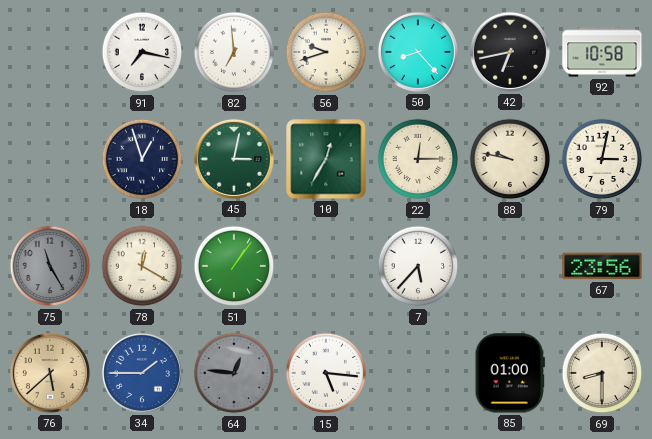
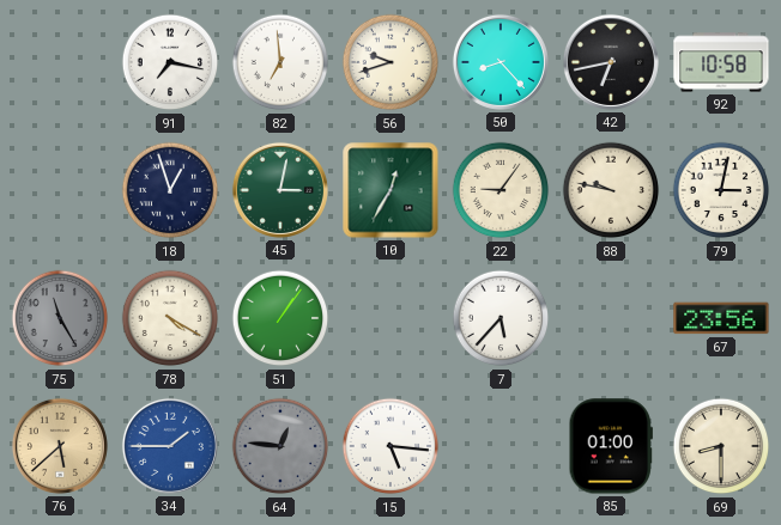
22: 12:15 -> 9:06 (501, 190)
78: 12:20 -> 4:20 (170, 318)
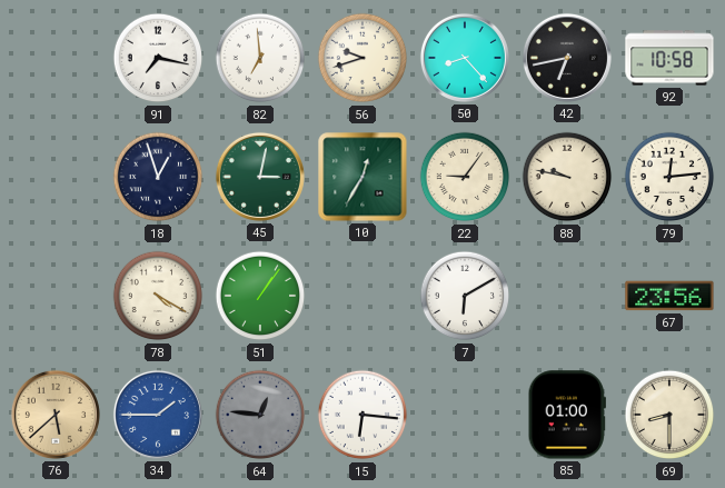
79: 3:02 -> 12:14 (669, 177)
75: 11:25 -> none (60, 318)
7: 5:37 -> 6:10 (465, 296)
15: 5:16 -> 6:16 (362, 415)
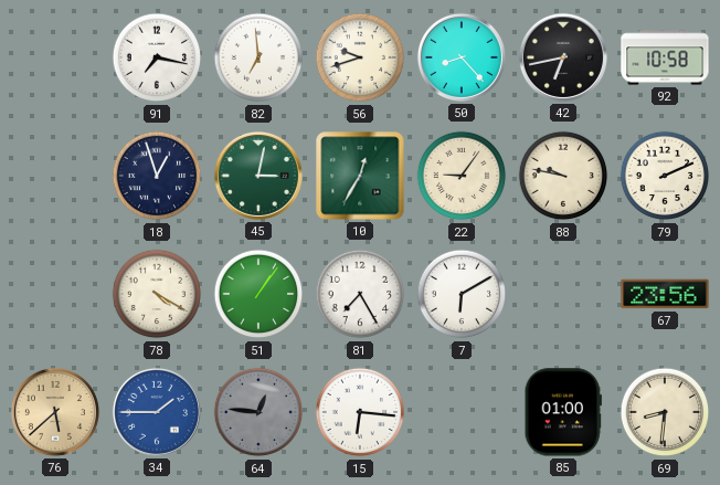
79: 12:14 -> 2:11 (665, 176)
81: none -> 7:25 (360, 294)
69: 8:30 -> 8:31 (665, 412)
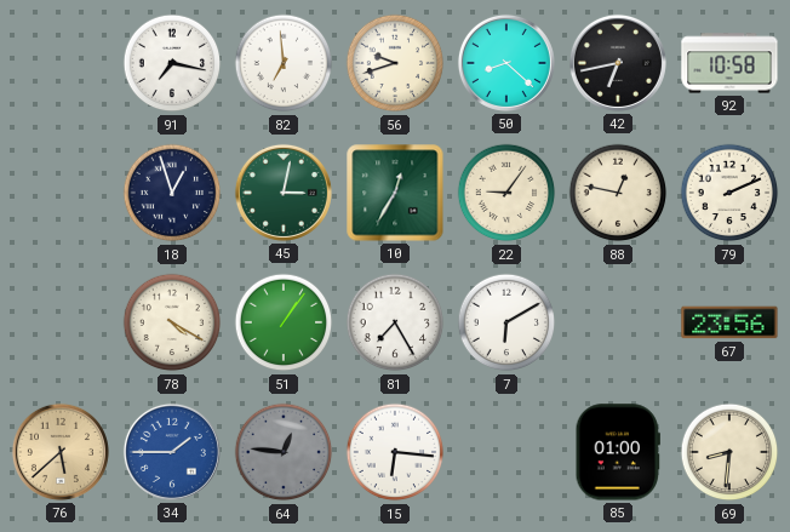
50: 8:23 -> 8:22 (506, 63)
88: 9:47 -> 12:47 (618, 193)
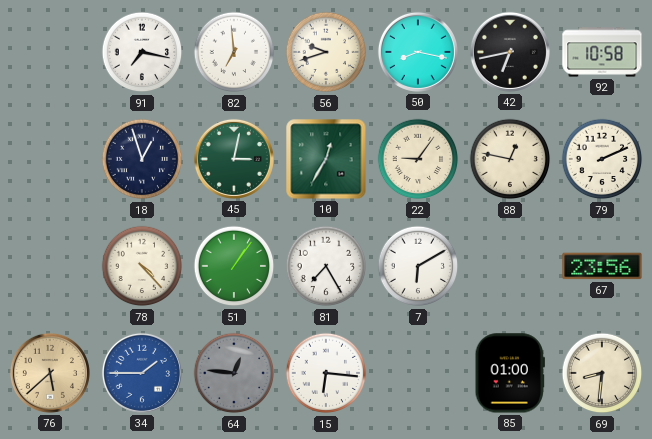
50: 8:22 -> 8:17 (418, 52)
78: 4:20 -> 4:23 (142, 266)
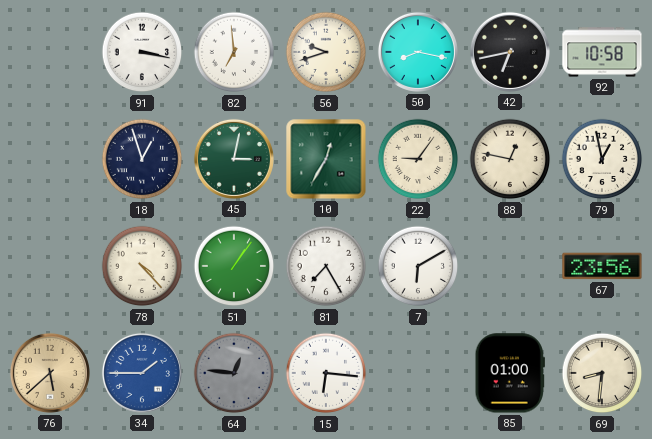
91: 7:17 -> 3:17 (142, 52)
79: 2:11 -> 12:58 (602, 159)
